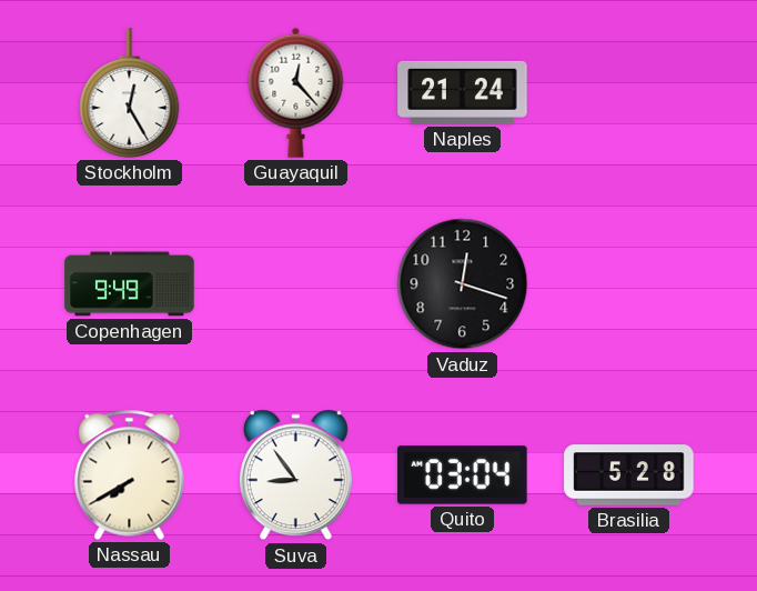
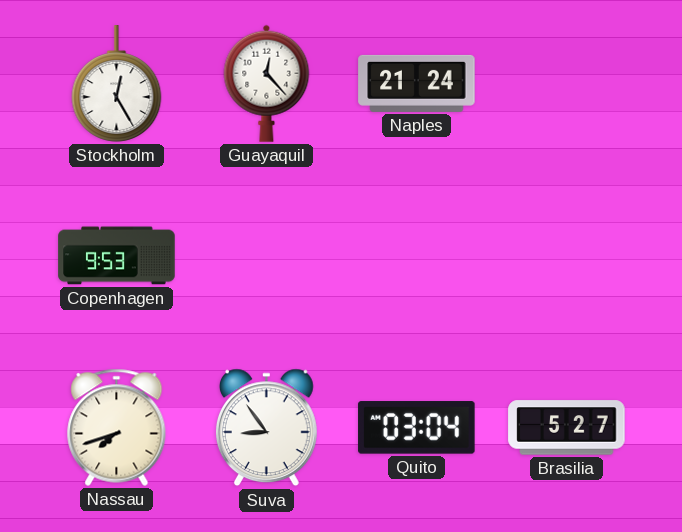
Copenhagen: 9:49 -> 9:53 (117, 256)
Vaduz: 12:18 -> none (463, 284)
Nassau: 7:40 -> 7:42 (117, 427)
Brasilia: 5:28 -> 5:27 (567, 428)
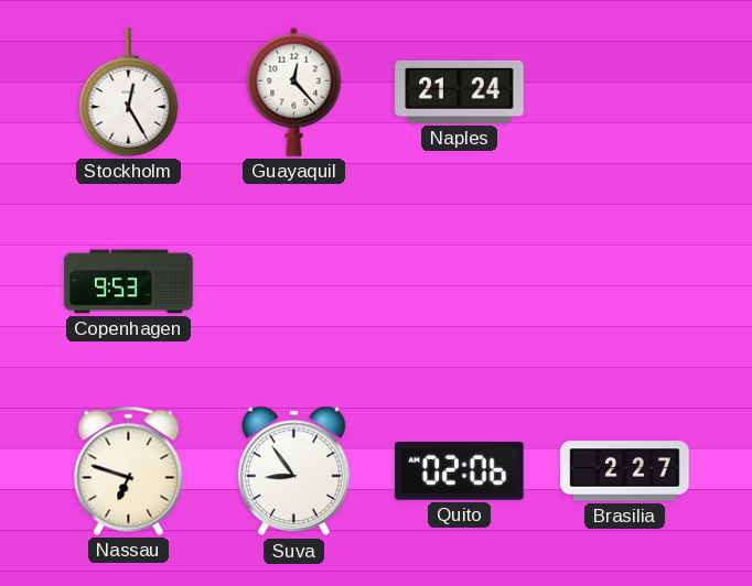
Nassau: 7:42 -> 6:48 (129, 470)
Quito: 03:04 -> 02:06 (460, 471)
Brasilia: 5:27 -> 2:27 (625, 471)
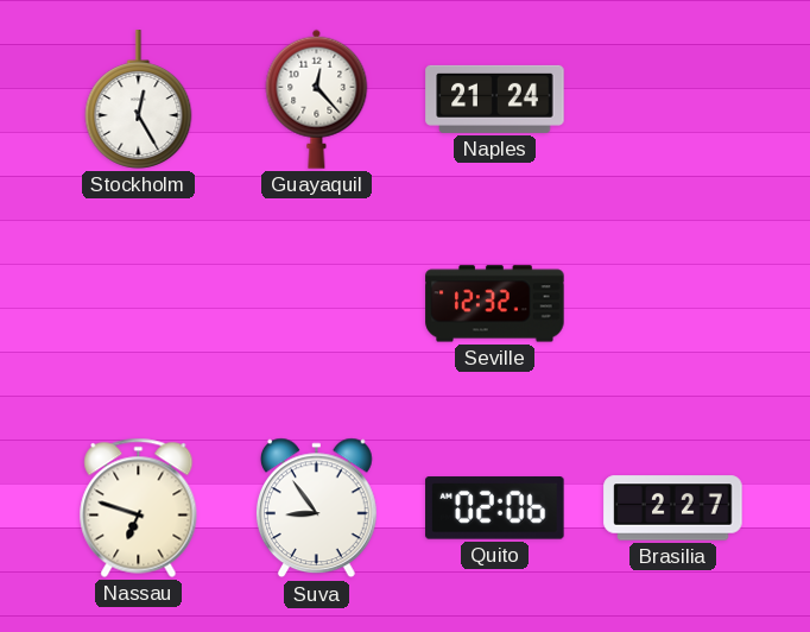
Copenhagen: 9:53 -> none (129, 282)
Seville: none -> 12:32 (495, 304)
